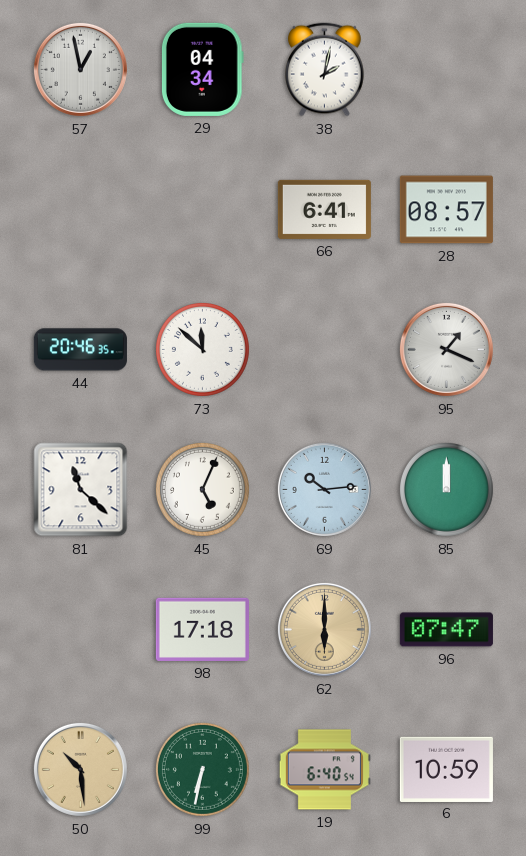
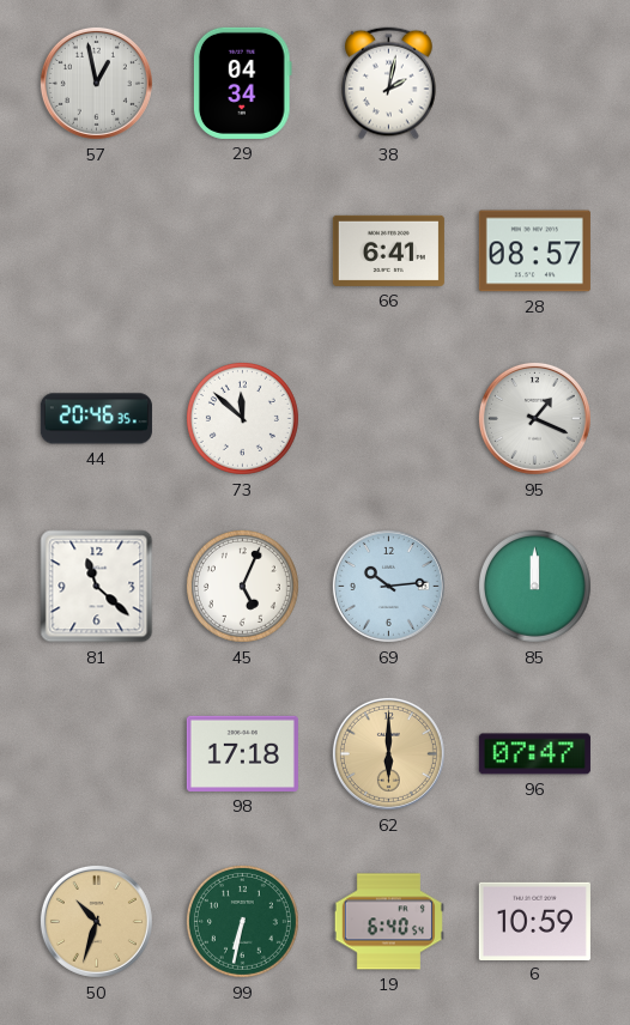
50: 10:29 -> 10:33 (96, 921)
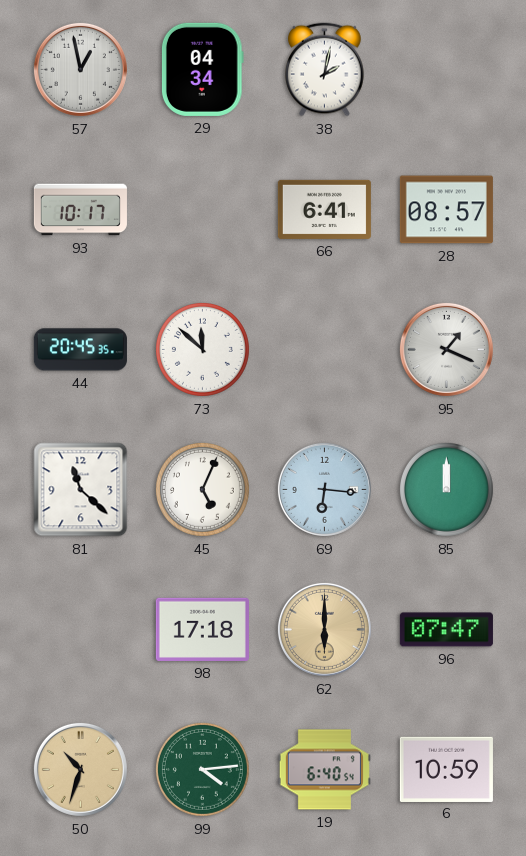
93: none -> 10:17 (80, 210)
44: 20:46 -> 20:45 (80, 350)
69: 10:14 -> 6:16 (324, 489)
99: 6:32 -> 4:14 (202, 769)
